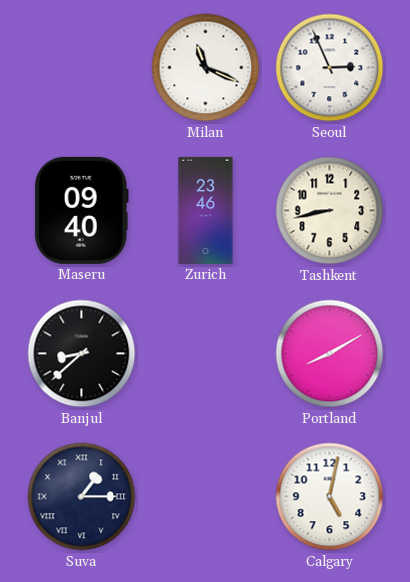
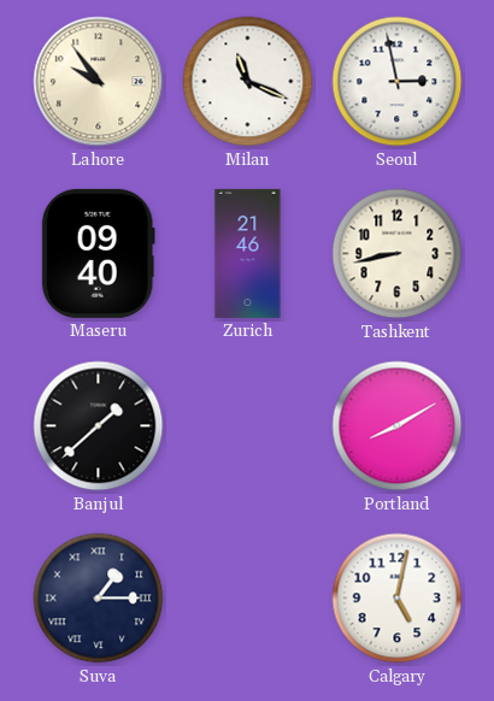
Lahore: none -> 9:54 (99, 82)
Seoul: 2:56 -> 2:58 (398, 82)
Zurich: 23:46 -> 21:46 (248, 253)
Banjul: 8:38 -> 1:38 (99, 426)
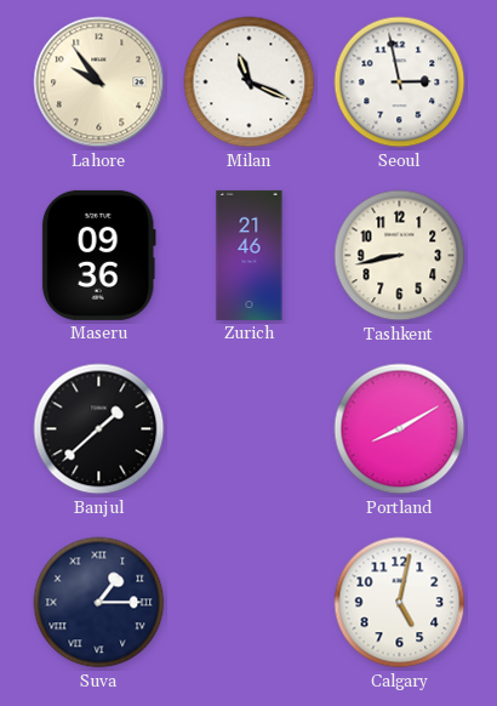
Maseru: 09:40 -> 09:36 (98, 255)
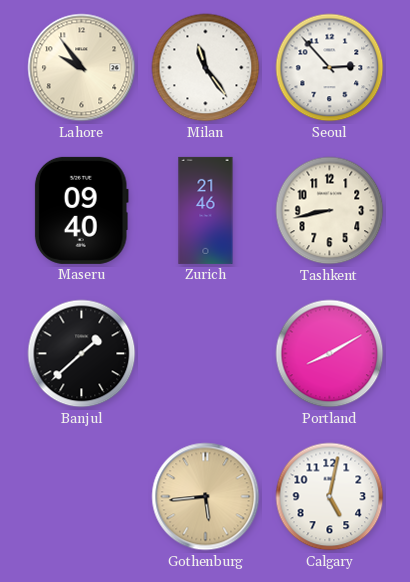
Milan: 11:19 -> 11:24 (206, 68)
Seoul: 2:58 -> 2:53 (330, 68)
Maseru: 09:36 -> 09:40 (81, 210)
Suva: 1:15 -> none (99, 603)
Gothenburg: none -> 5:44 (206, 497)
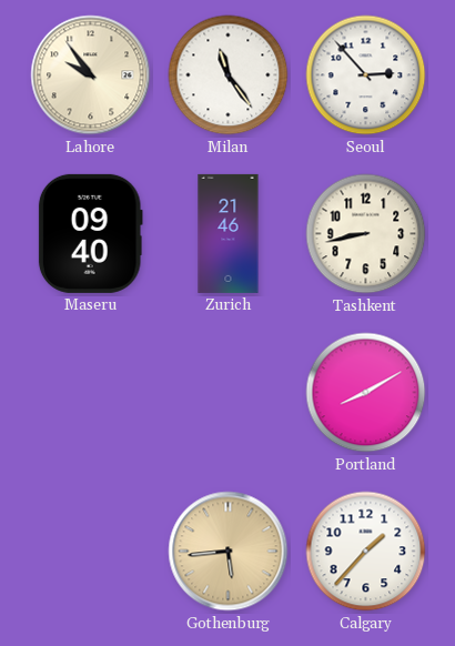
Banjul: 1:38 -> none (82, 354)
Calgary: 5:02 -> 1:37 (366, 552)
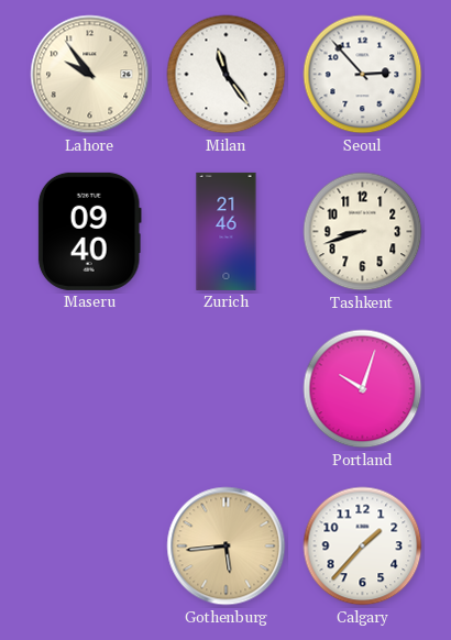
Tashkent: 8:43 -> 8:42 (363, 232)
Portland: 8:10 -> 10:03 (363, 389)
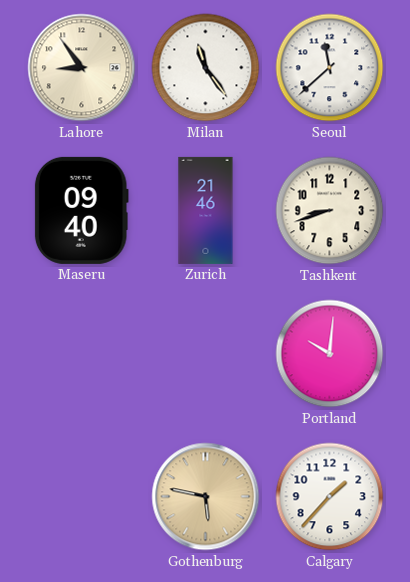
Lahore: 9:54 -> 8:54 (82, 68)
Seoul: 2:53 -> 11:38 (330, 68)
Portland: 10:03 -> 10:01 (330, 354)
Gothenburg: 5:44 -> 5:47 (206, 497)
